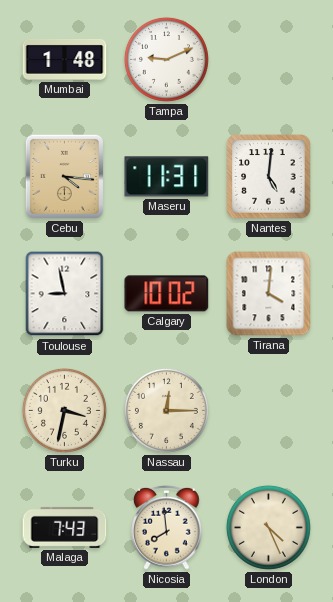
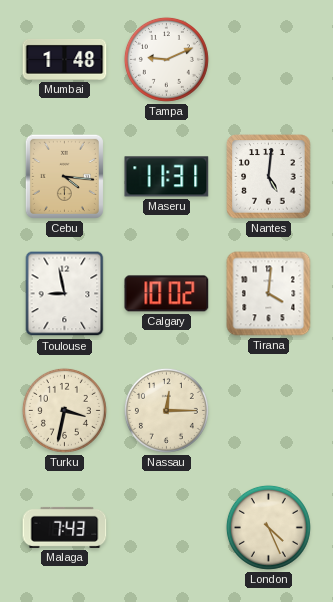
Nicosia: 7:59 -> none (167, 527)
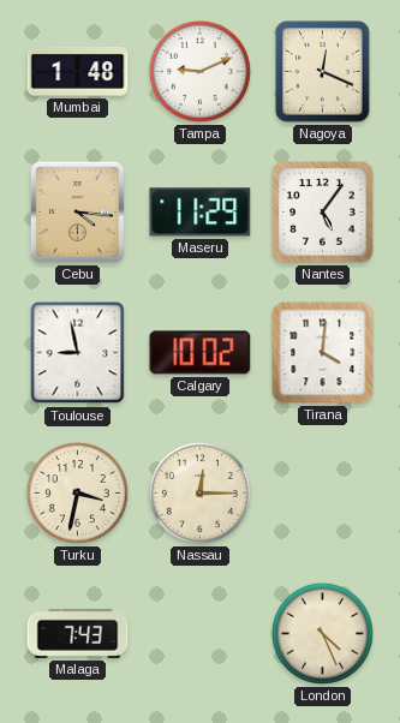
Nagoya: none -> 12:19 (323, 72)
Maseru: 11:31 -> 11:29 (201, 213)
Nantes: 5:01 -> 5:06 (323, 213)
